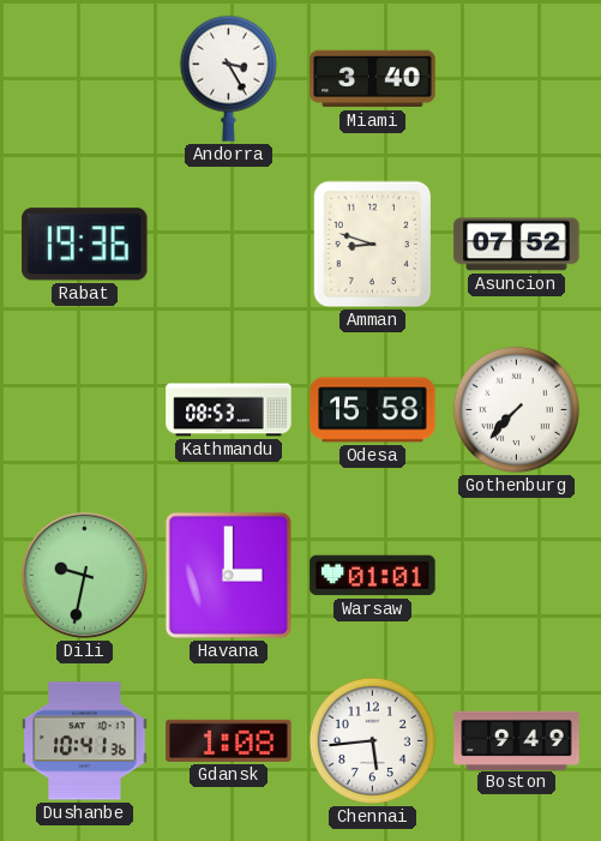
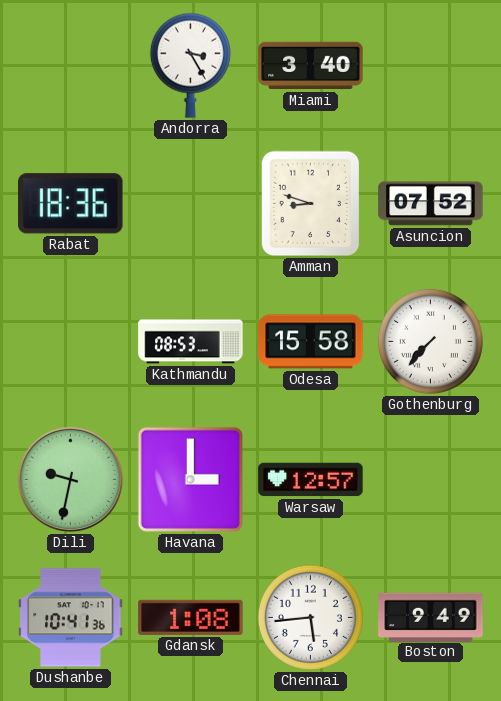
Rabat: 19:36 -> 18:36 (71, 204)
Warsaw: 01:01 -> 12:57 (311, 480)
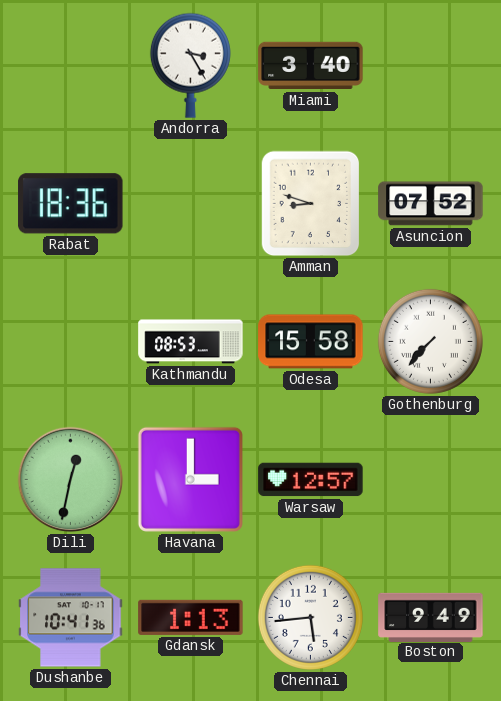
Dili: 9:32 -> 12:32 (71, 480)
Gdansk: 1:08 -> 1:13 (191, 617)
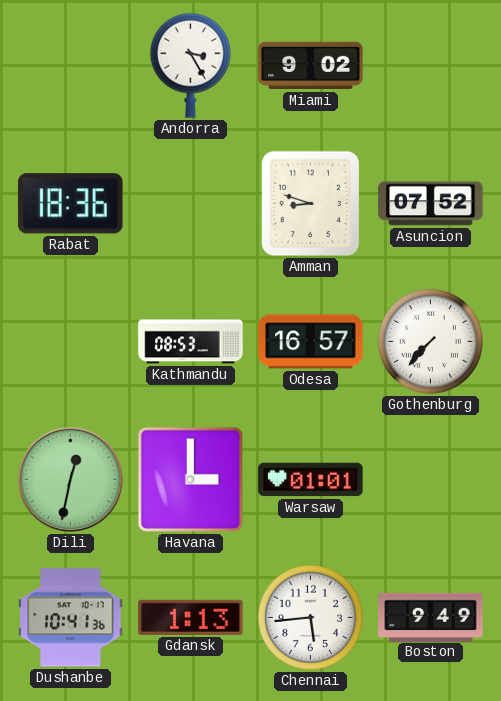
Miami: 3:40 -> 9:02 (311, 66)
Odesa: 15:58 -> 16:57 (311, 342)
Warsaw: 12:57 -> 01:01 (311, 480)
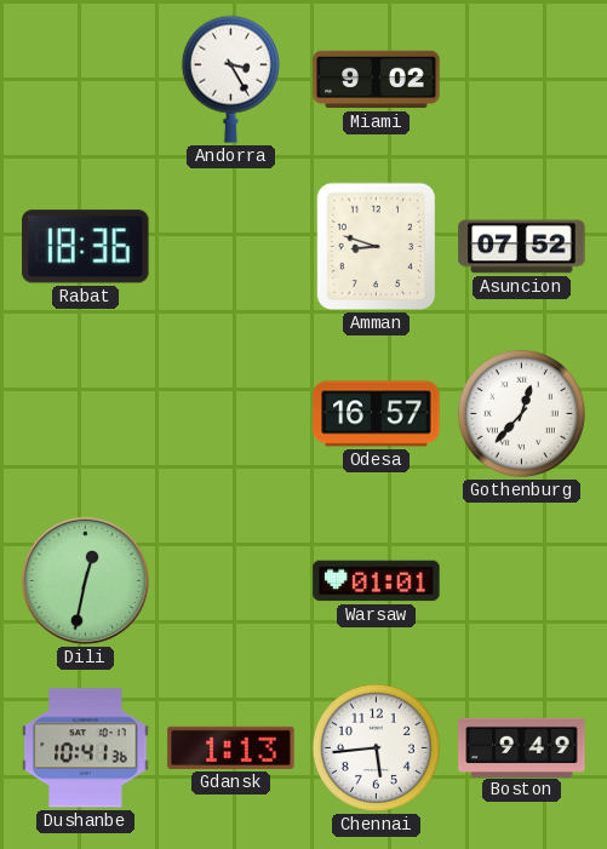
Kathmandu: 08:53 -> none (191, 342)
Gothenburg: 7:37 -> 12:37 (521, 413)
Havana: 3:00 -> none (190, 479)
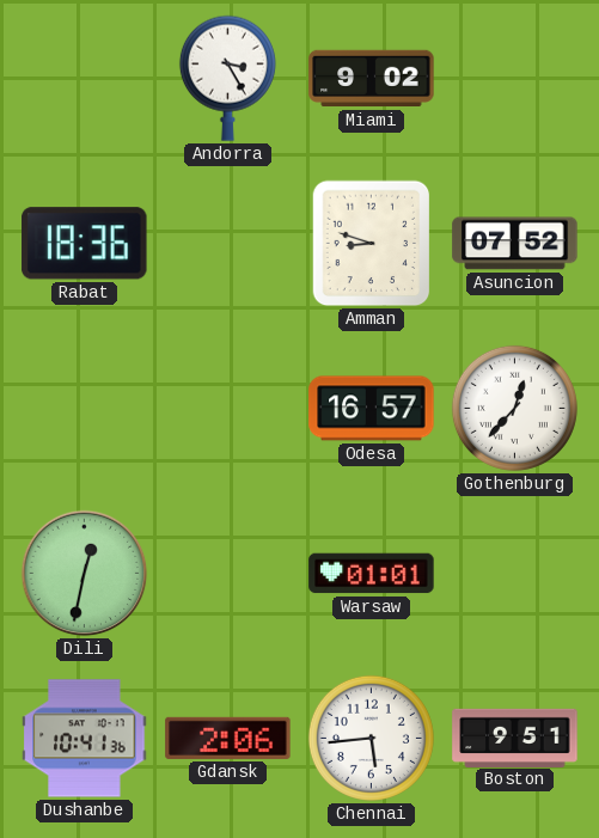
Gdansk: 1:13 -> 2:06 (228, 738)
Boston: 9:49 -> 9:51 (515, 738)
